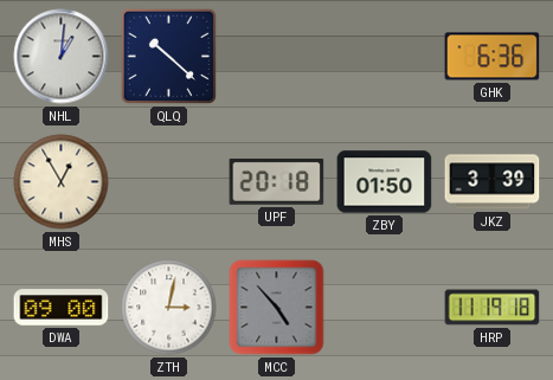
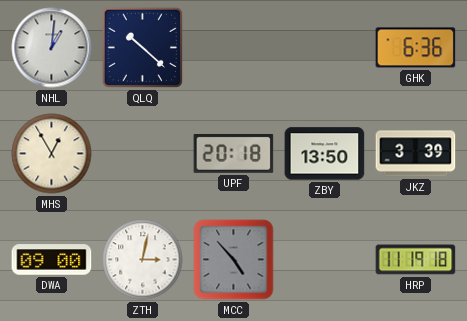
ZBY: 01:50 -> 13:50 (325, 154)
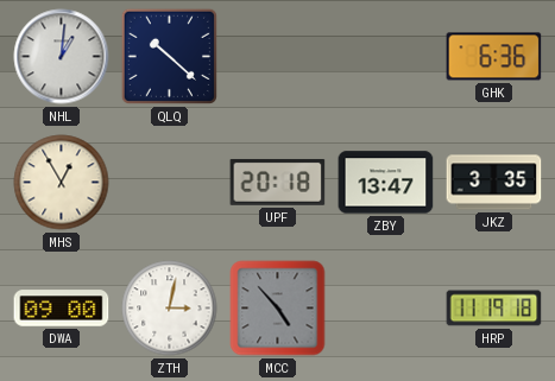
ZBY: 13:50 -> 13:47 (386, 183)
JKZ: 3:39 -> 3:35 (494, 183)
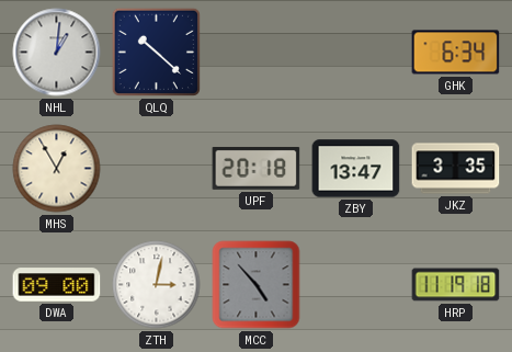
GHK: 6:36 -> 6:34 (456, 53)
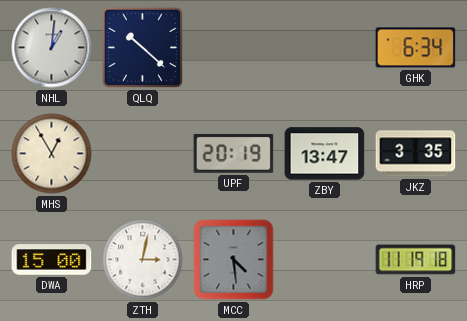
UPF: 20:18 -> 20:19 (234, 153)
DWA: 09:00 -> 15:00 (52, 260)
MCC: 4:53 -> 4:29 (234, 260)
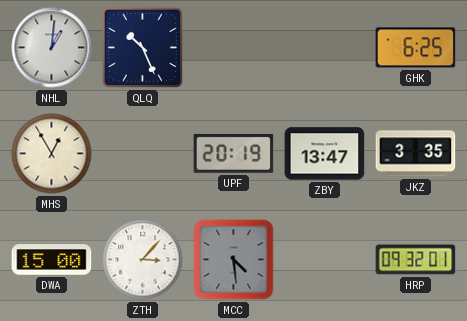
QLQ: 10:22 -> 10:26 (142, 47)
GHK: 6:34 -> 6:25 (416, 48)
ZTH: 3:02 -> 3:07 (143, 260)
HRP: 11:19 -> 09:32 (416, 260)
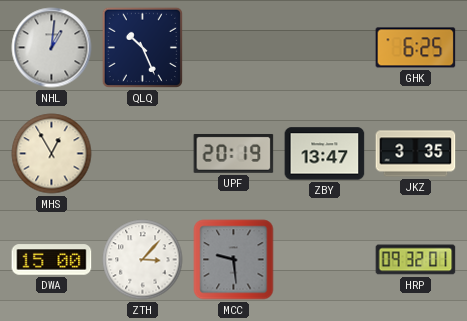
MCC: 4:29 -> 9:29 (234, 260)
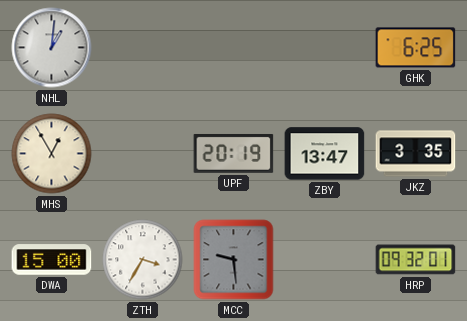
QLQ: 10:26 -> none (142, 47)
ZTH: 3:07 -> 3:35 (143, 260)
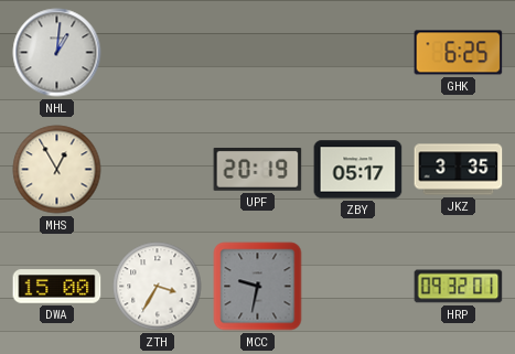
ZBY: 13:47 -> 05:17 (358, 170)
MCC: 9:29 -> 9:32 (258, 287)
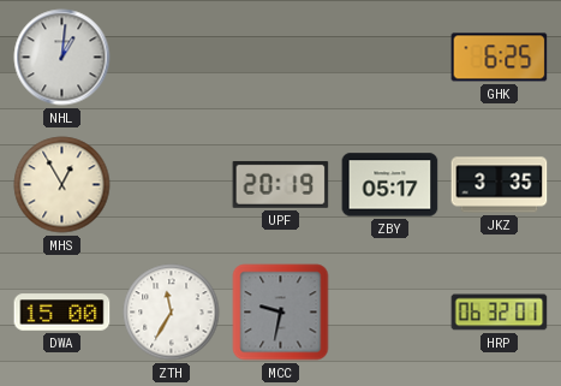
ZTH: 3:35 -> 11:35 (172, 313)
HRP: 09:32 -> 06:32 (500, 313)
